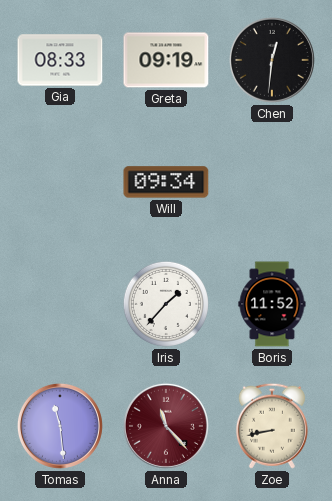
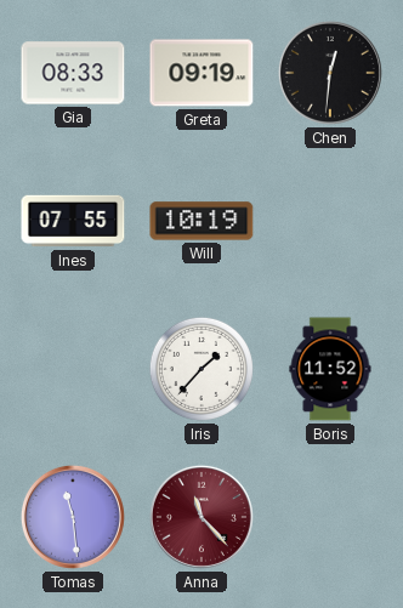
Ines: none -> 07:55 (73, 221)
Will: 09:34 -> 10:19 (201, 221)
Zoe: 8:43 -> none (272, 426)
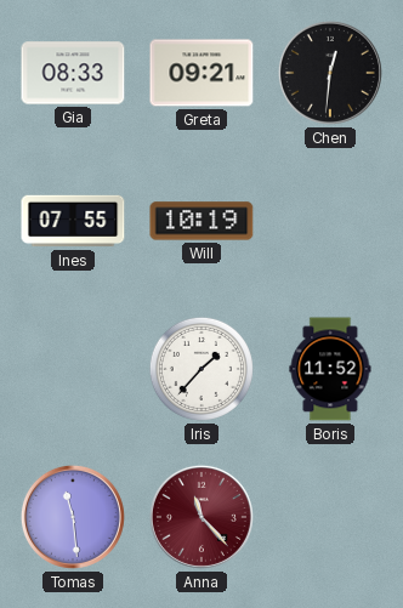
Greta: 09:19 -> 09:21 (201, 73)
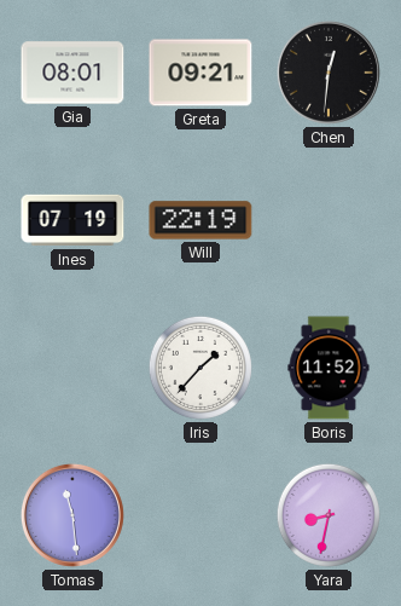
Gia: 08:33 -> 08:01 (72, 73)
Ines: 07:55 -> 07:19 (72, 220)
Will: 10:19 -> 22:19 (200, 220)
Anna: 11:23 -> none (201, 517)
Yara: none -> 8:32 (329, 515)
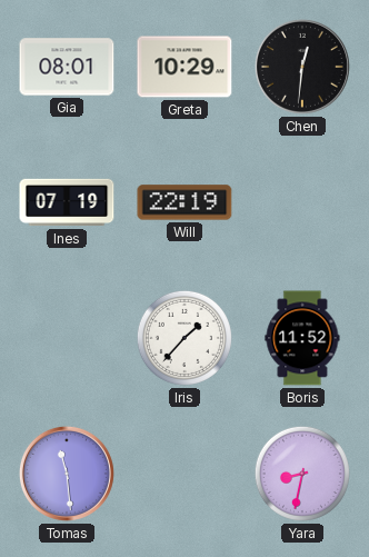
Greta: 09:21 -> 10:29 (184, 67)
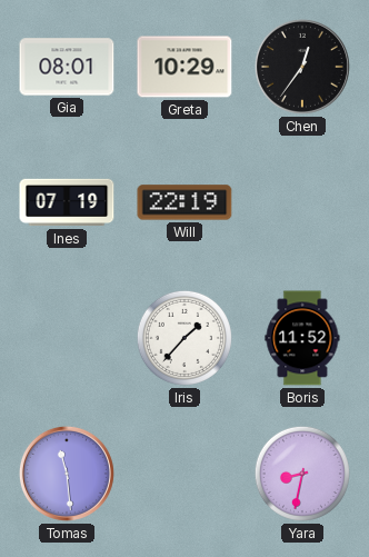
Chen: 12:31 -> 12:36 (302, 67)
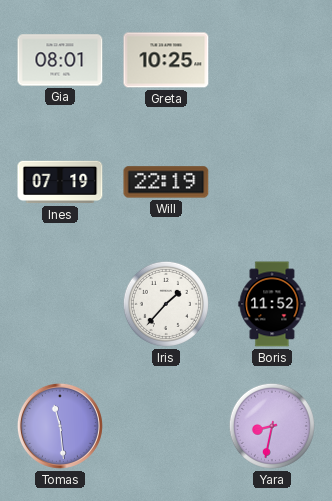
Greta: 10:29 -> 10:25 (166, 60)
Chen: 12:36 -> none (302, 67)
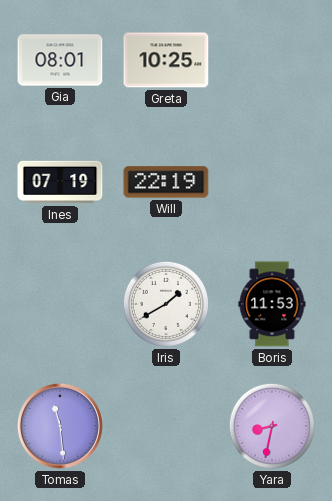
Iris: 1:37 -> 1:40 (166, 304)
Boris: 11:52 -> 11:53 (272, 304)
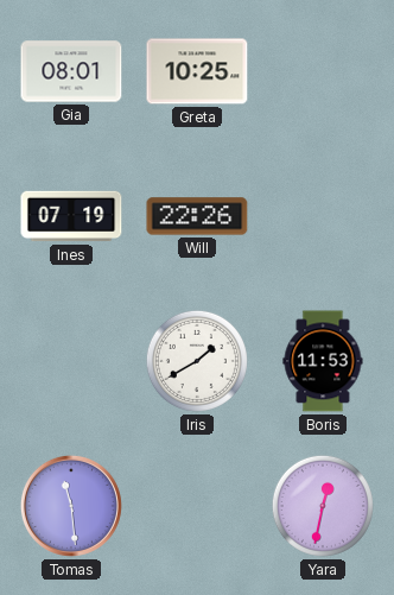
Will: 22:19 -> 22:26 (197, 216)
Yara: 8:32 -> 12:32 (323, 506)
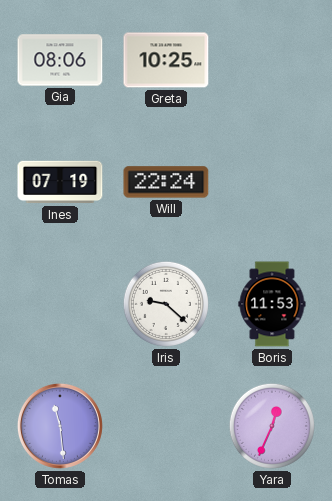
Gia: 08:01 -> 08:06 (60, 60)
Will: 22:26 -> 22:24 (166, 182)
Iris: 1:40 -> 9:22 (166, 304)
Yara: 12:32 -> 12:34 (272, 426)
